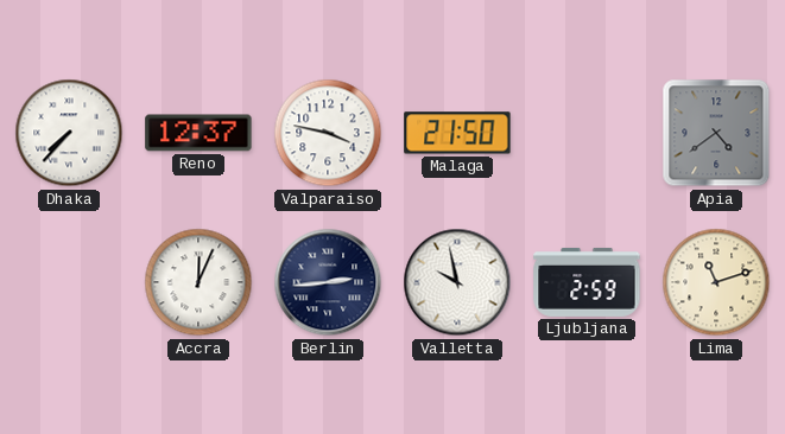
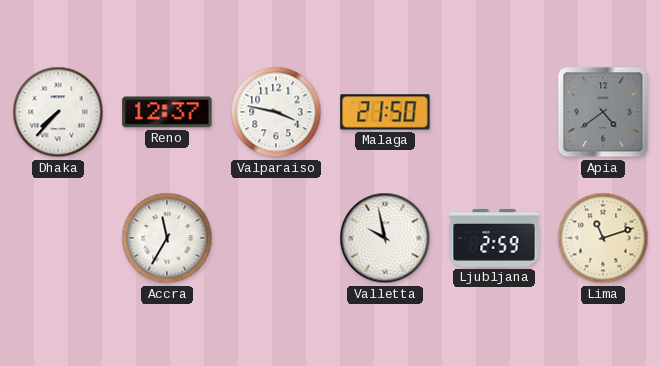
Accra: 12:04 -> 11:35 (167, 238)
Berlin: 2:44 -> none (328, 282)
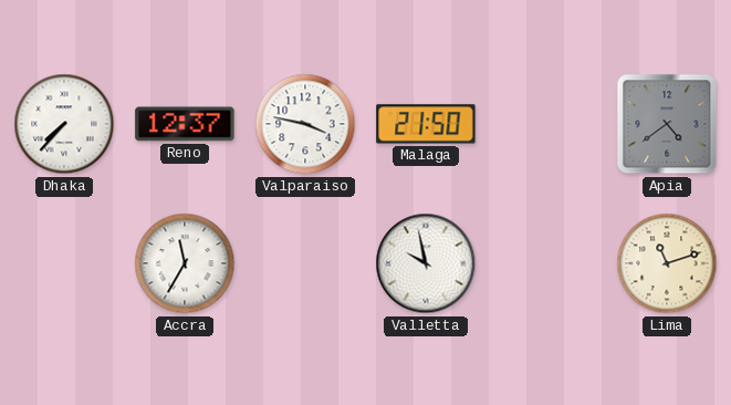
Ljubljana: 2:59 -> none (494, 238)
